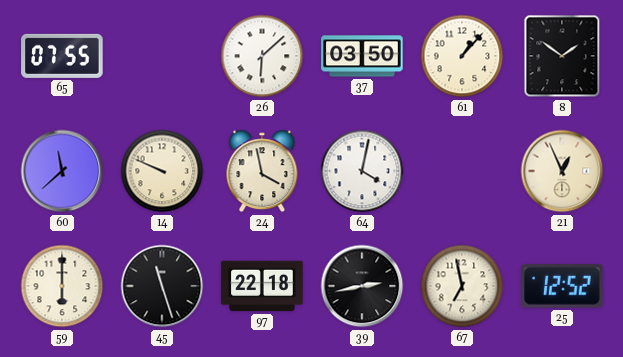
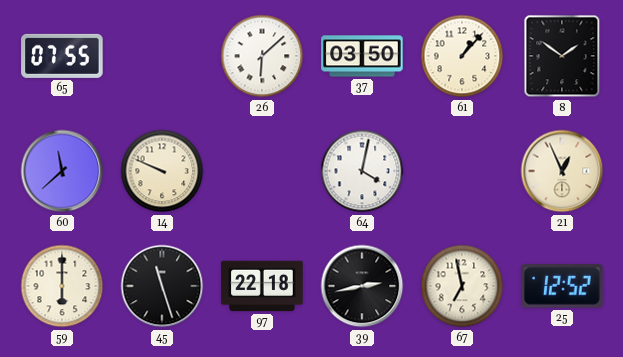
24: 3:58 -> none (262, 171)
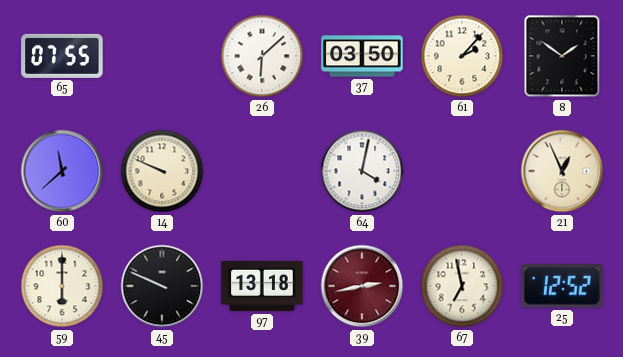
61: 1:07 -> 2:07 (462, 56)
45: 11:27 -> 9:49 (162, 286)
97: 22:18 -> 13:18 (262, 286)
39 dial: black -> burgundy (362, 286)
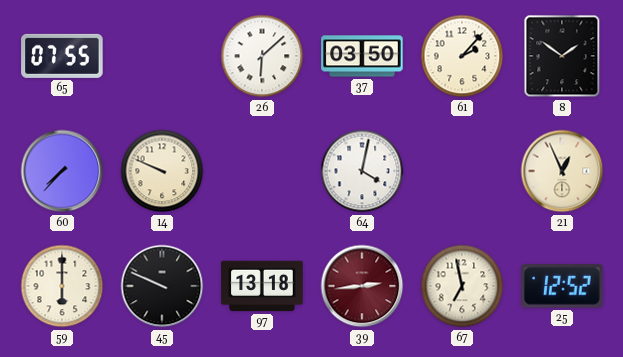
60: 11:38 -> 7:37 (62, 171)
39: 2:43 -> 2:44 (362, 286)
